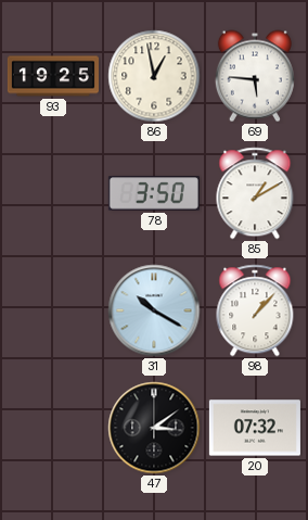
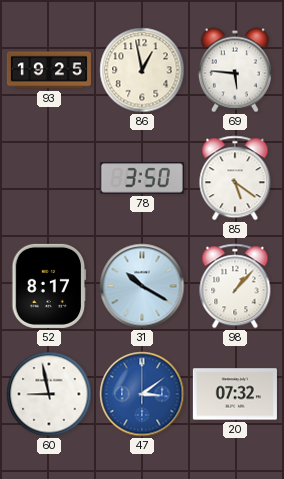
85: 1:10 -> 5:21 (235, 178)
52: none -> 8:17 (49, 286)
60: none -> 8:58 (49, 394)
47 dial: black -> blue (142, 394)
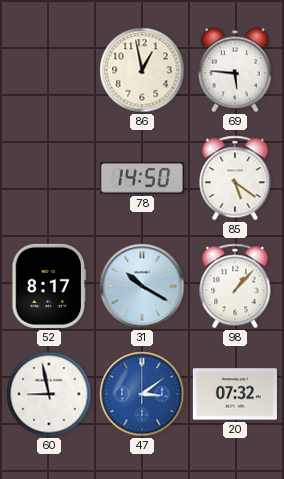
93: 19:25 -> none (49, 70)
78: 3:50 -> 14:50 (142, 178)
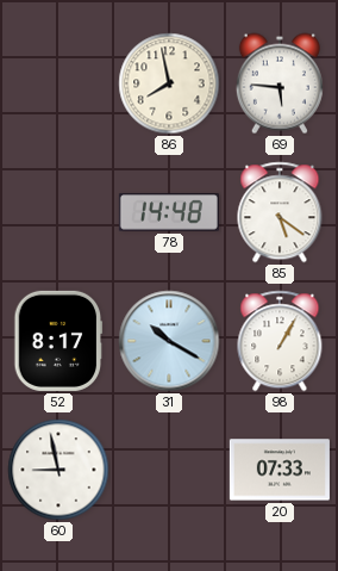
86: 12:58 -> 7:58 (169, 83)
78: 14:50 -> 14:48 (169, 212)
98: 1:07 -> 1:05 (280, 341)
47: 3:09 -> none (142, 394)
20: 07:32 -> 07:33 (280, 470)
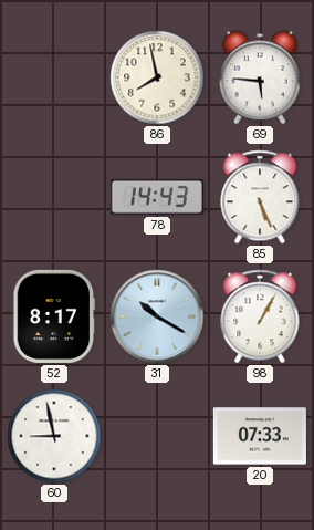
78: 14:48 -> 14:43 (157, 197)
85: 5:21 -> 5:26 (260, 197)
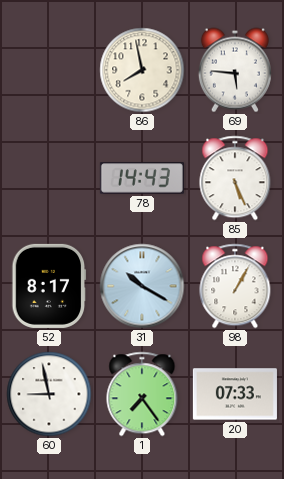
1: none -> 7:24 (142, 394)
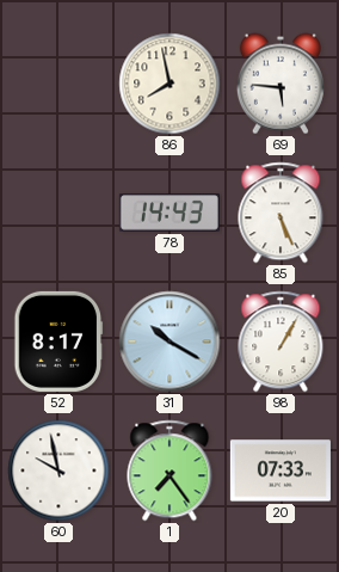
60: 8:58 -> 9:58 (58, 470)
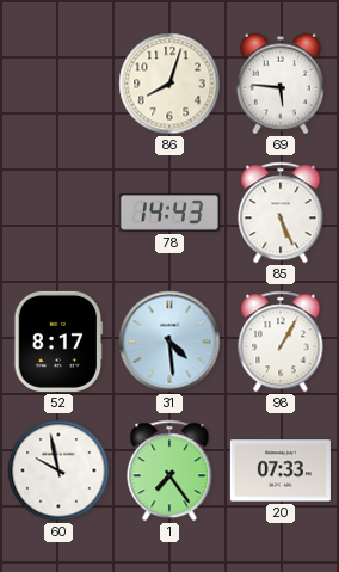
86: 7:58 -> 8:03 (169, 84)
31: 10:20 -> 4:29 (169, 342)
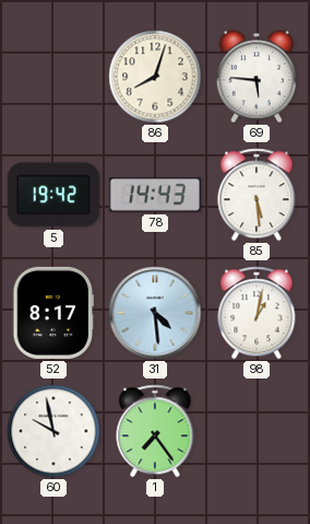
5: none -> 19:42 (53, 195)
85: 5:26 -> 5:29 (257, 195)
98: 1:05 -> 1:02 (257, 313)
20: 07:33 -> none (281, 470)
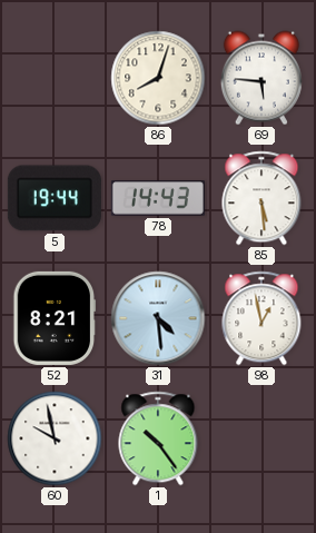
5: 19:42 -> 19:44 (55, 198)
52: 8:17 -> 8:21 (55, 318)
98: 1:02 -> 12:58 (261, 318)
1: 7:24 -> 10:24 (158, 438)
